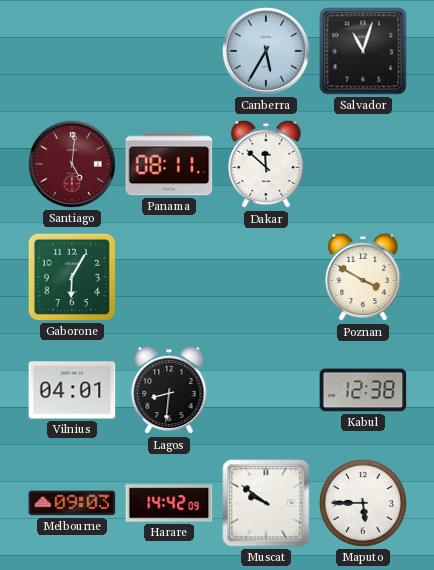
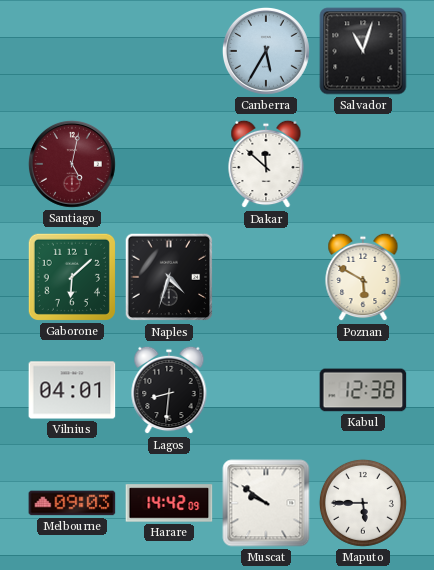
Santiago: 5:01 -> 5:02 (72, 164)
Panama: 08:11 -> none (169, 164)
Gaborone: 6:05 -> 6:08 (72, 277)
Naples: none -> 4:33 (169, 277)
Poznan: 3:50 -> 5:50 (363, 277)
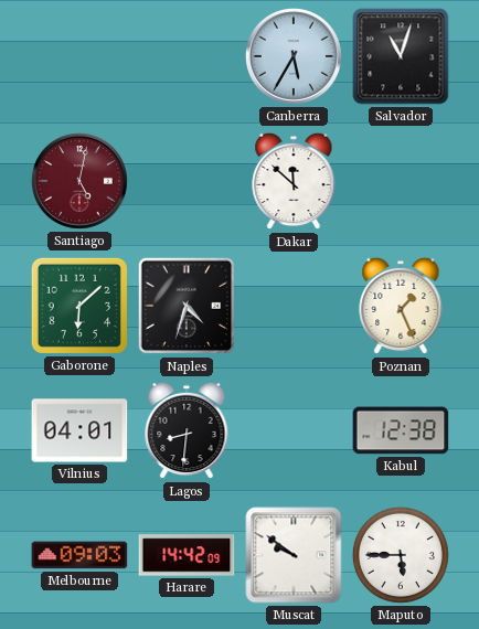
Poznan: 5:50 -> 1:26 (401, 306)
